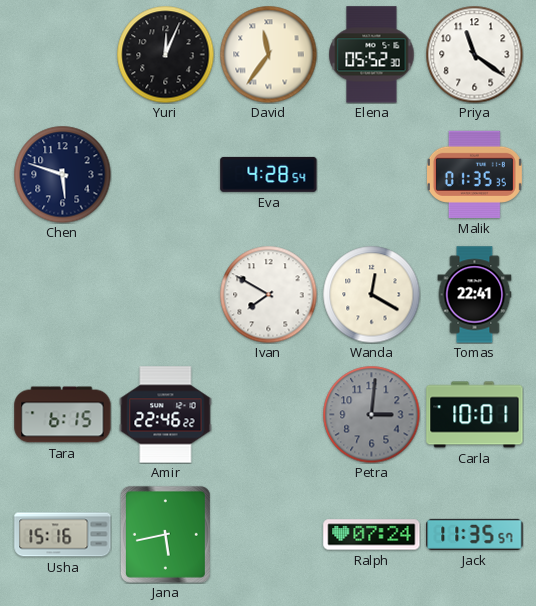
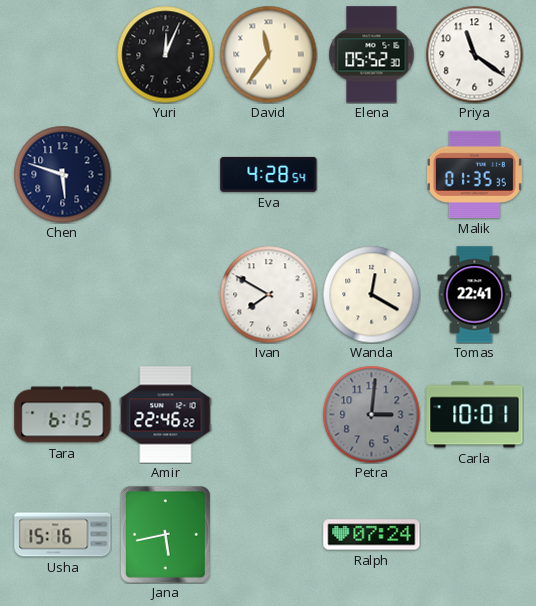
Jack: 11:35 -> none (475, 534)
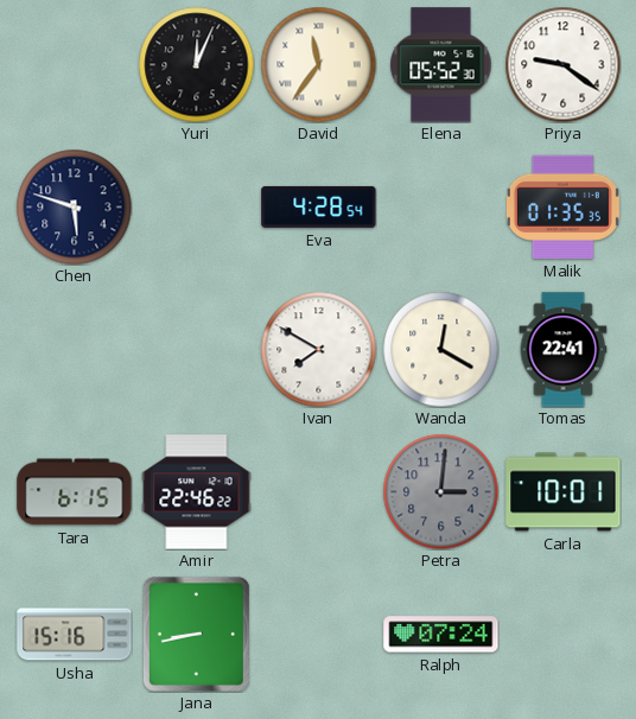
Priya: 11:21 -> 9:21 (562, 64)
Jana: 5:43 -> 8:43 (196, 634)
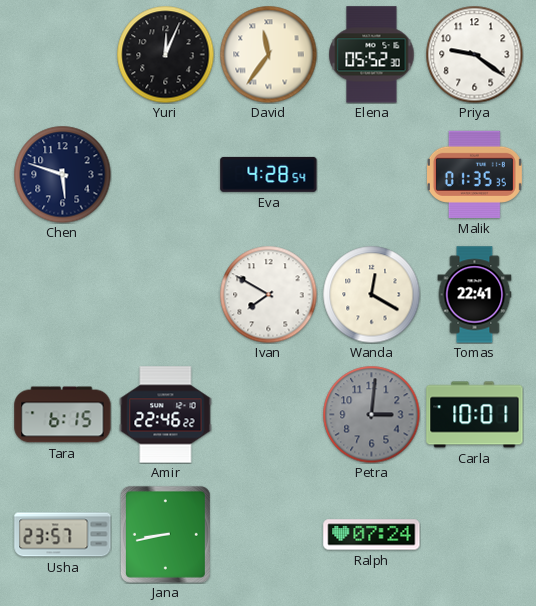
Usha: 15:16 -> 23:57 (63, 535)
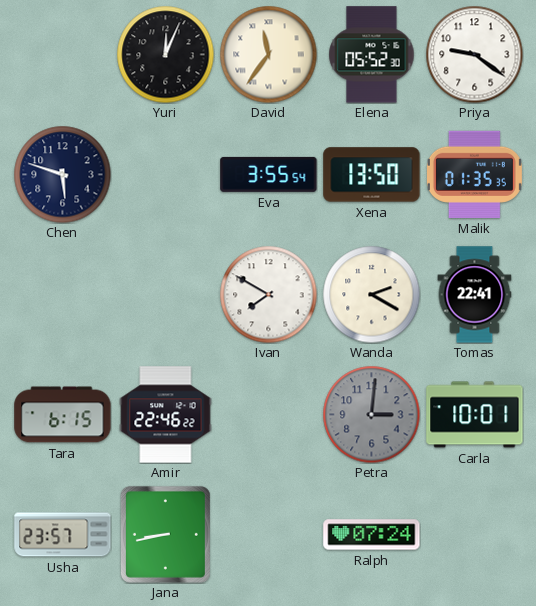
Eva: 4:28 -> 3:55 (269, 174)
Xena: none -> 13:50 (372, 175)
Wanda: 12:20 -> 2:20 (371, 294)
